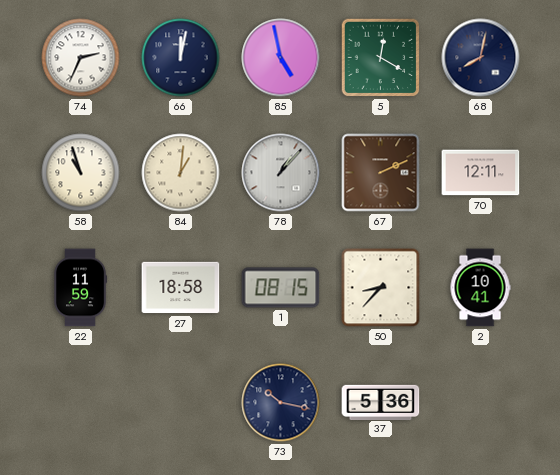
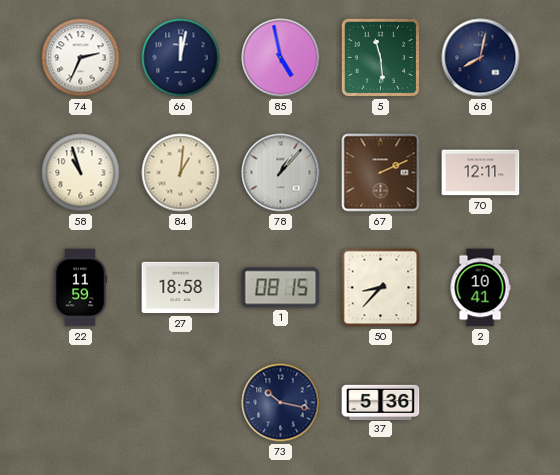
5: 12:20 -> 11:29 (381, 58)
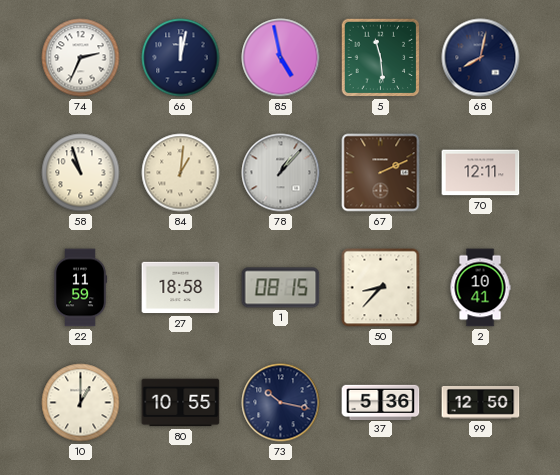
10: none -> 1:00 (81, 403)
80: none -> 10:55 (181, 403)
99: none -> 12:50 (481, 402)
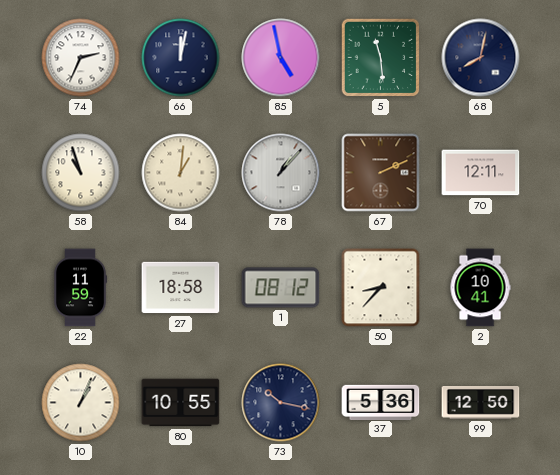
1: 08:15 -> 08:12 (281, 288)
10: 1:00 -> 1:04 (81, 403)
